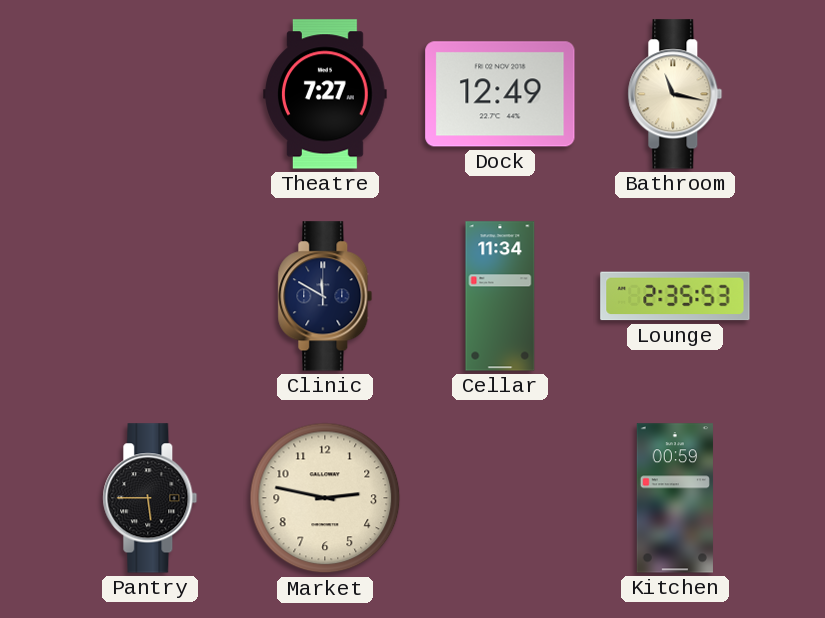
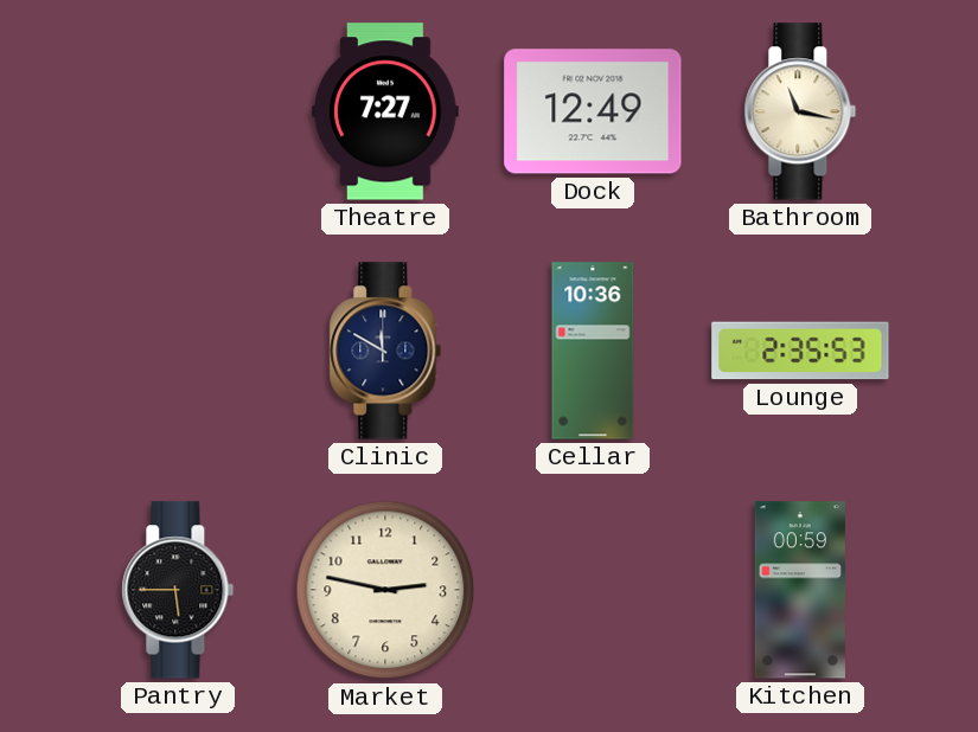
Cellar: 11:34 -> 10:36 (593, 351)
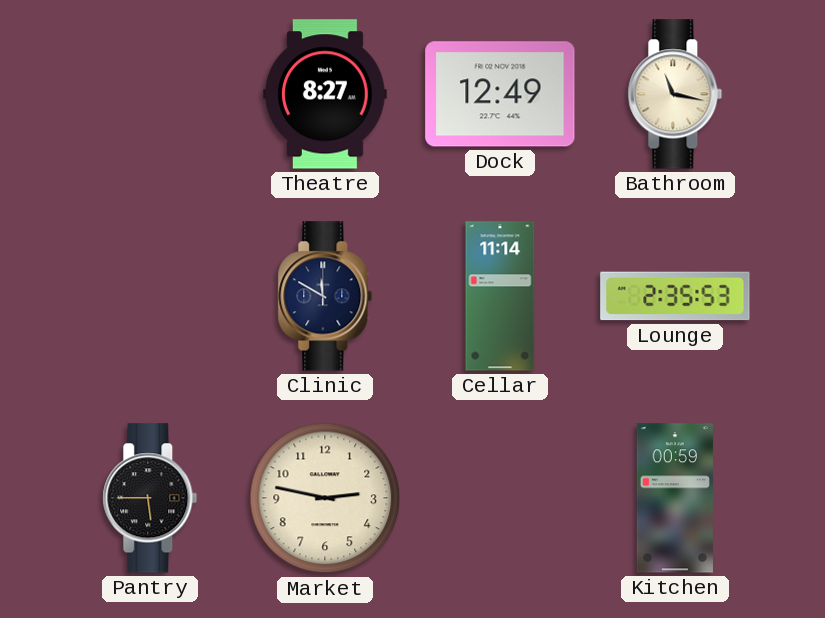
Theatre: 7:27 -> 8:27 (326, 94)
Cellar: 10:36 -> 11:14 (500, 296)
